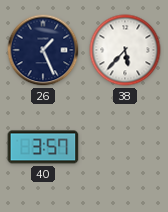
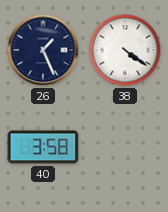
38: 5:37 -> 4:21 (125, 50)
40: 3:57 -> 3:58 (43, 147)
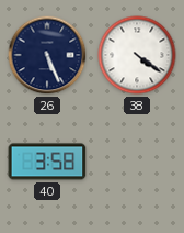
26: 1:26 -> 5:26 (47, 55)
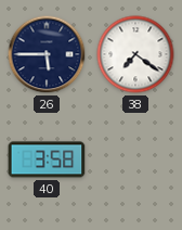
26: 5:26 -> 5:45 (47, 54)
38: 4:21 -> 7:21 (135, 54)
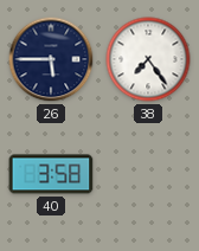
38: 7:21 -> 7:24 (148, 59)
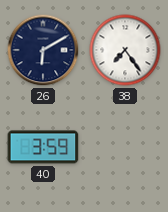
26: 5:45 -> 6:10 (43, 50)
40: 3:58 -> 3:59 (43, 147)
